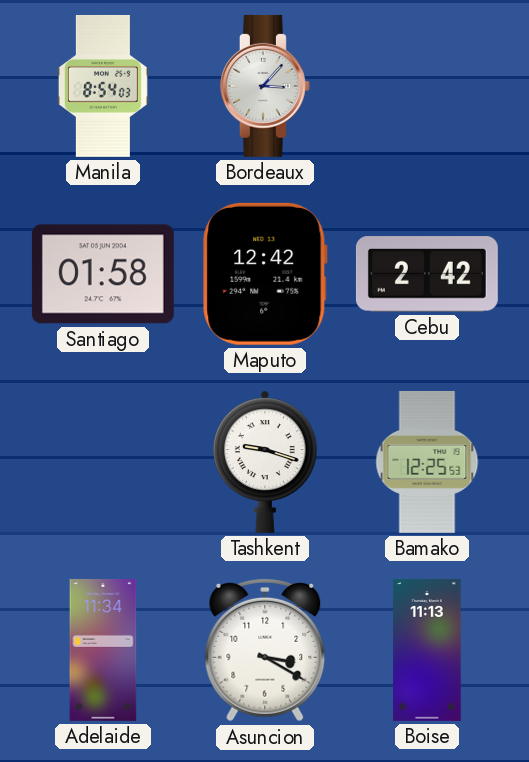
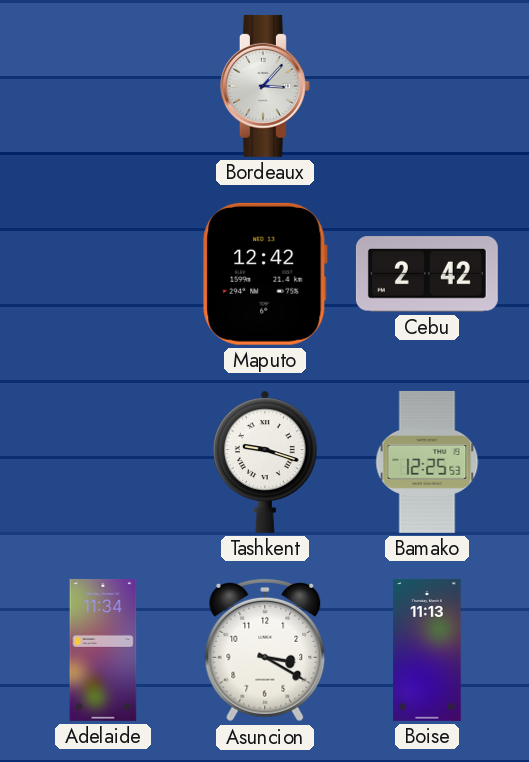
Manila: 8:54 -> none (103, 86)
Santiago: 01:58 -> none (103, 274)
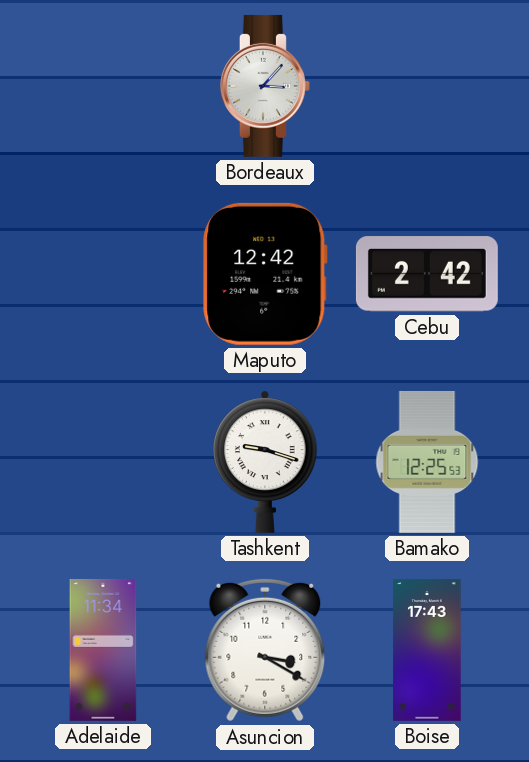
Boise: 11:13 -> 17:43 (427, 650)
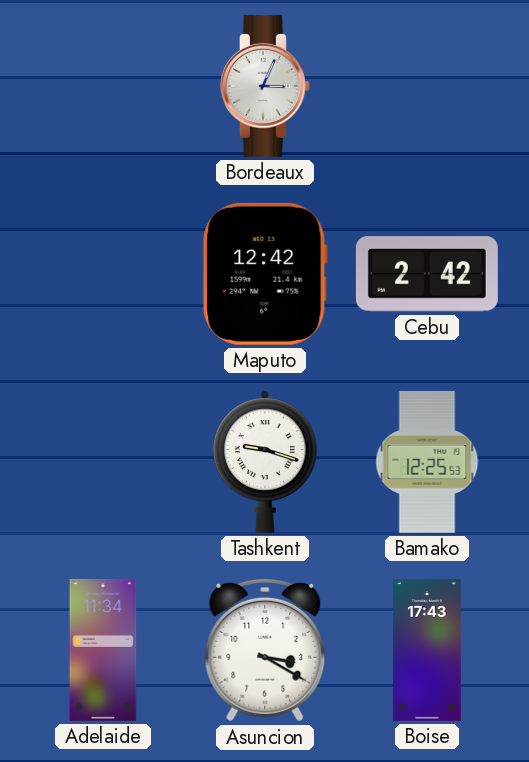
Bordeaux: 3:07 -> 3:04 (265, 86)
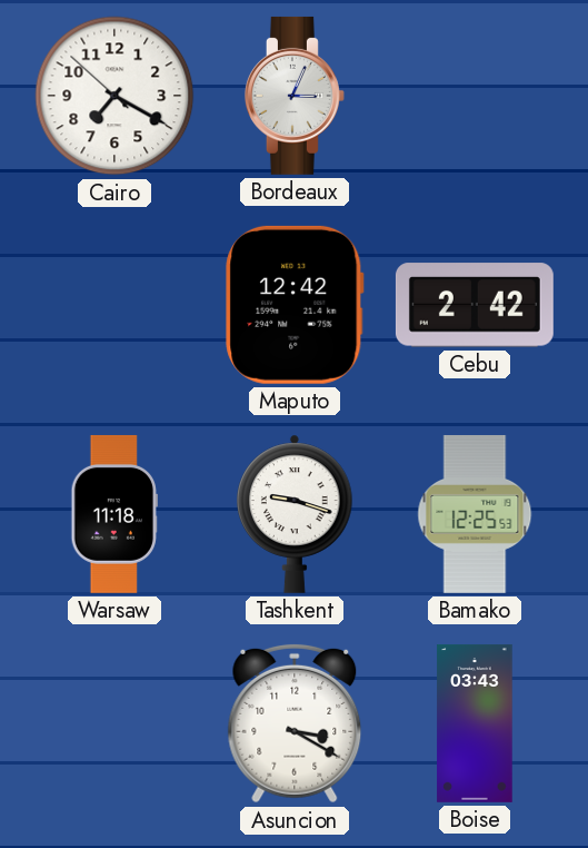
Cairo: none -> 7:19 (114, 96)
Warsaw: none -> 11:18 (113, 514)
Adelaide: 11:34 -> none (103, 650)
Boise: 17:43 -> 03:43 (475, 723)
